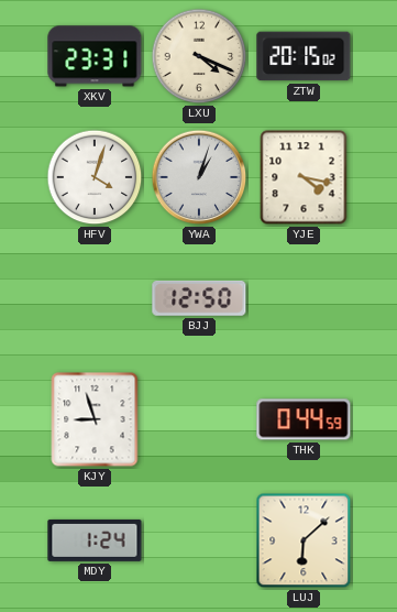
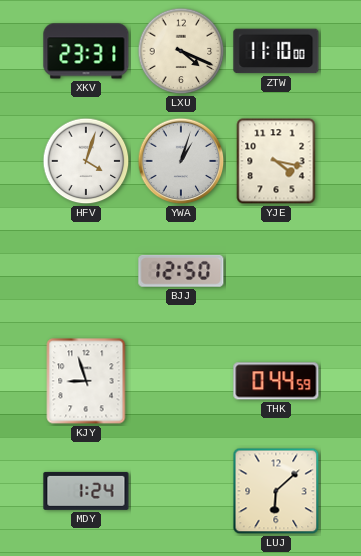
ZTW: 20:15 -> 11:10 (276, 51)
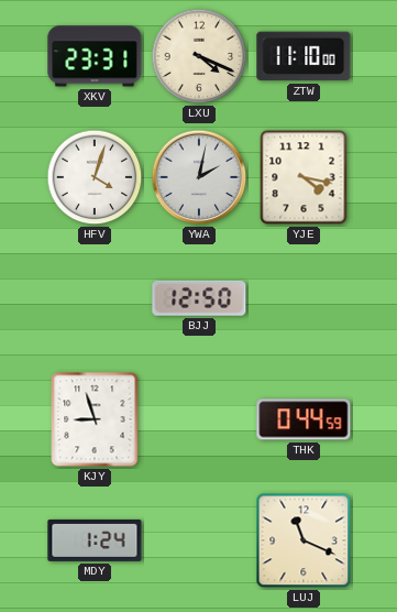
YWA: 1:03 -> 2:02 (199, 177)
LUJ: 6:08 -> 11:19 (304, 540)
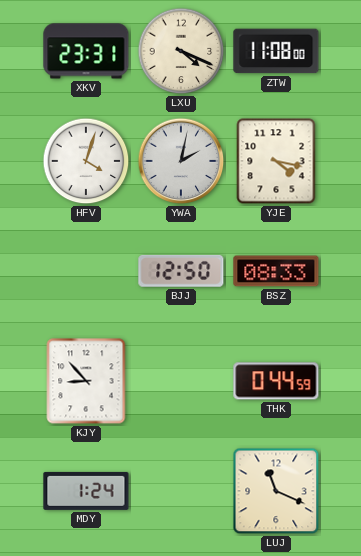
ZTW: 11:10 -> 11:08 (276, 51)
BSZ: none -> 08:33 (276, 271)
KJY: 8:57 -> 8:53 (86, 381)
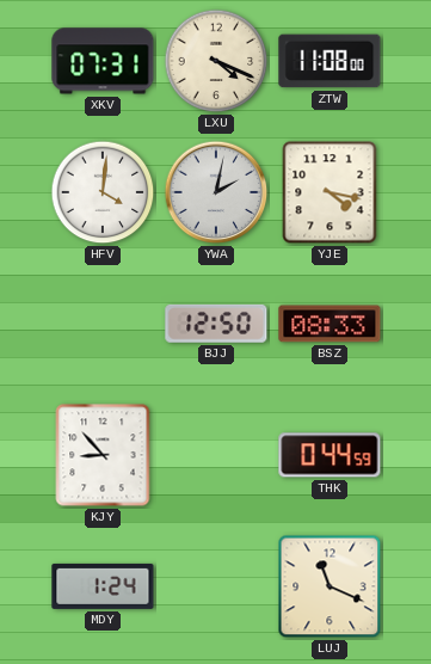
XKV: 23:31 -> 07:31 (103, 61)
HFV: 4:03 -> 4:01 (103, 192)
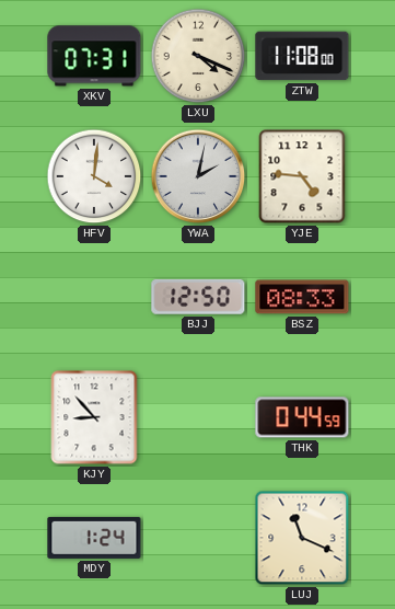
YJE: 4:17 -> 4:46 (302, 176)
